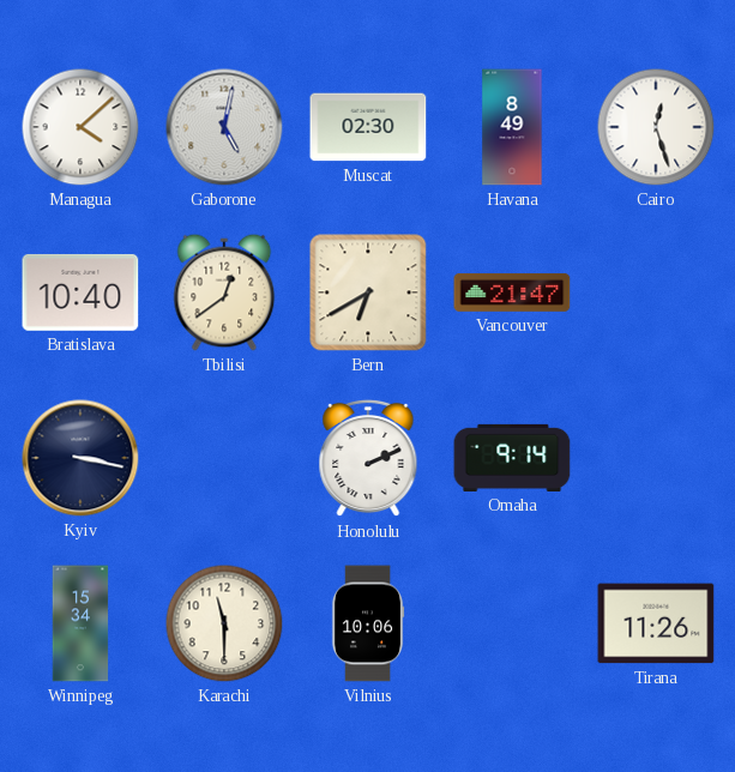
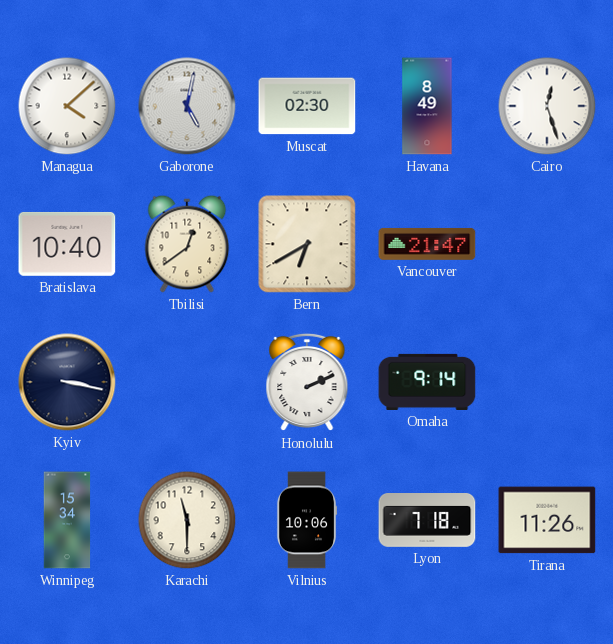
Lyon: none -> 7:18 (427, 521)
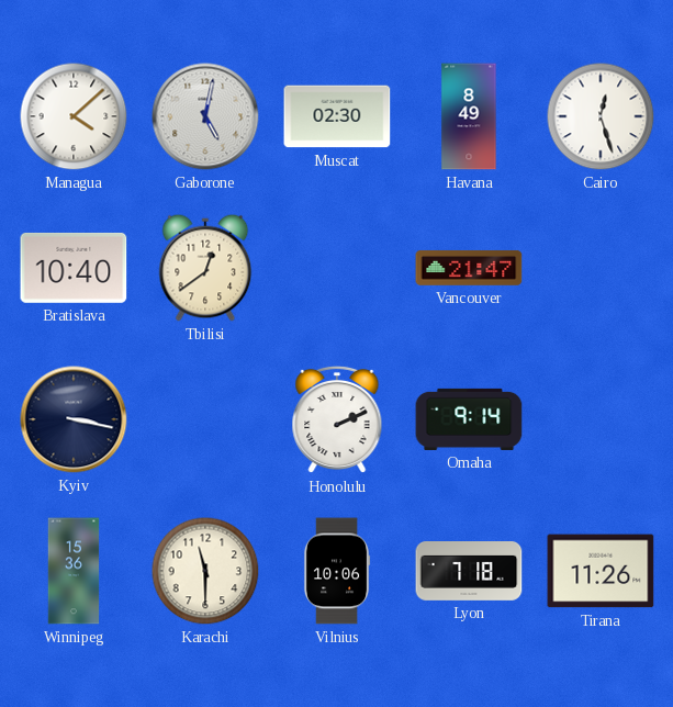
Bern: 6:40 -> none (307, 244)
Winnipeg: 15:34 -> 15:36 (74, 571)
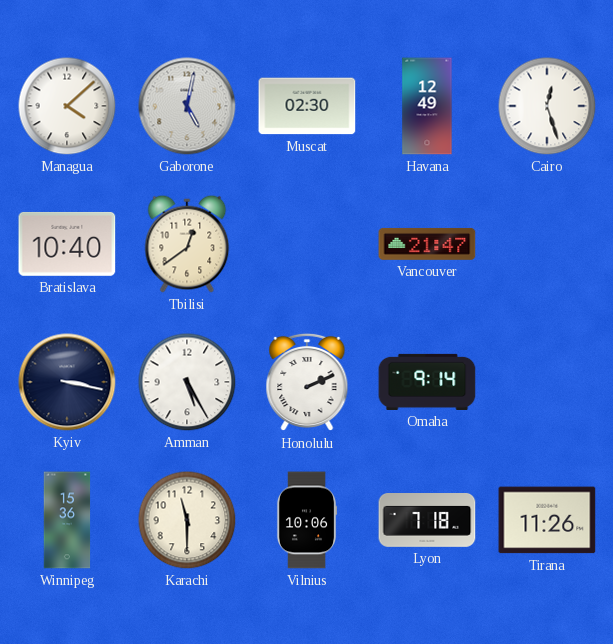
Havana: 8:49 -> 12:49 (427, 106)
Amman: none -> 5:25 (187, 382)
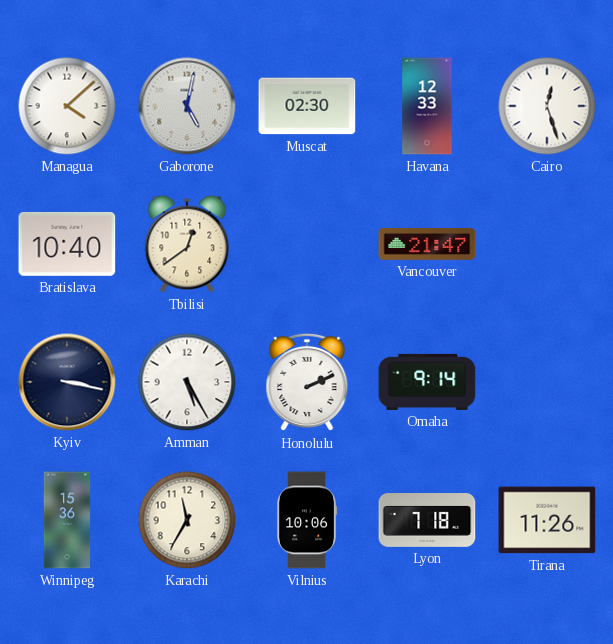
Havana: 12:49 -> 12:33 (427, 106)
Karachi: 11:30 -> 11:35 (187, 520)
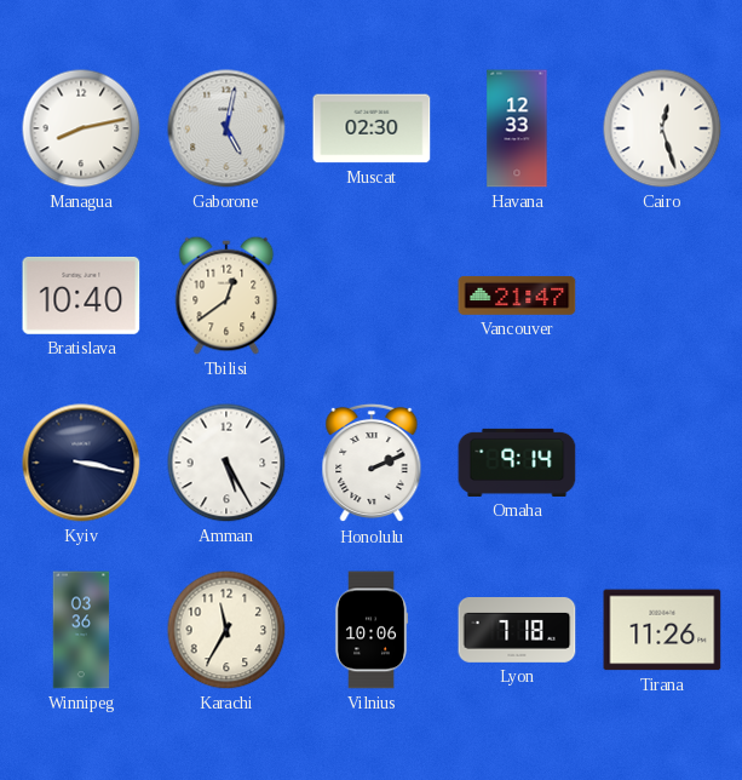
Managua: 4:08 -> 8:13 (81, 128)
Winnipeg: 15:36 -> 03:36 (81, 630)
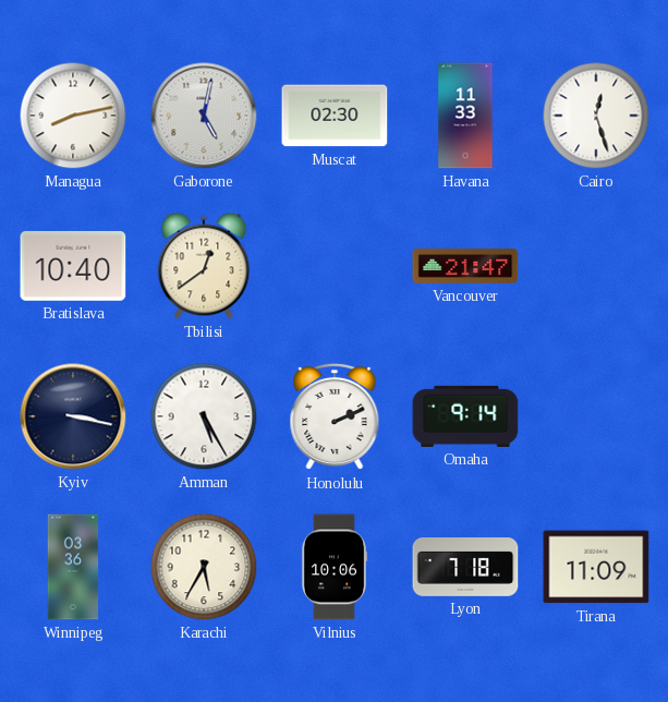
Havana: 12:33 -> 11:33 (465, 116)
Karachi: 11:35 -> 5:35 (204, 567)
Tirana: 11:26 -> 11:09 (596, 567)
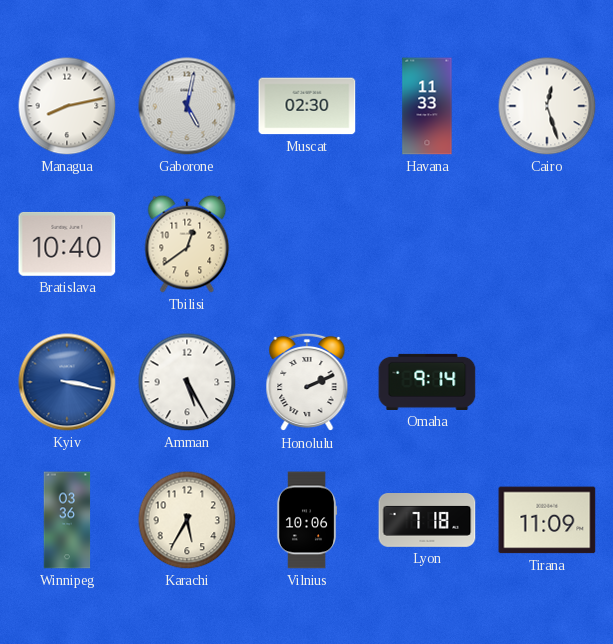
Vancouver: 21:47 -> none (465, 266)
Kyiv dial: navy -> blue (67, 382)
